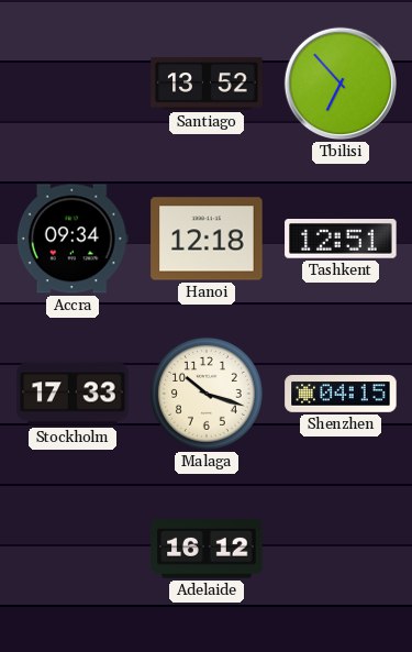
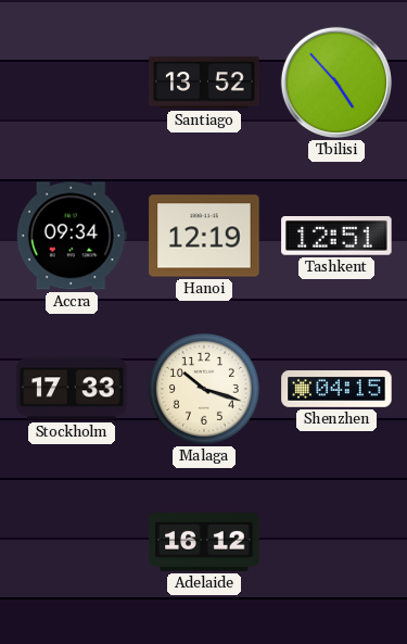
Tbilisi: 6:53 -> 4:53 (336, 83)
Hanoi: 12:18 -> 12:19 (204, 236)
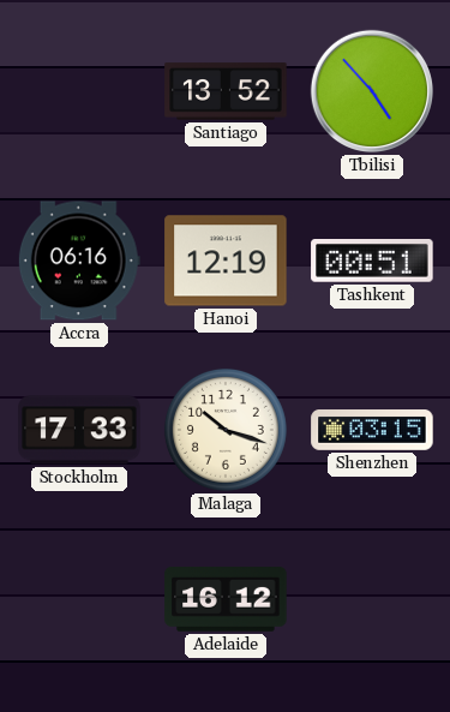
Accra: 09:34 -> 06:16 (79, 261)
Tashkent: 12:51 -> 00:51 (372, 262)
Shenzhen: 04:15 -> 03:15 (372, 431)
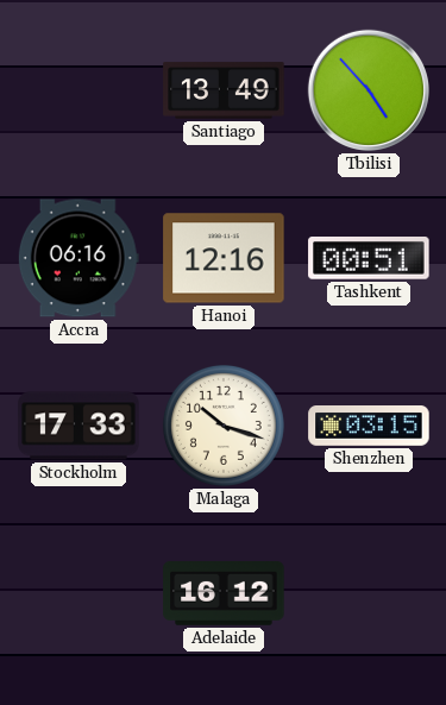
Santiago: 13:52 -> 13:49 (224, 90)
Hanoi: 12:19 -> 12:16 (224, 258)
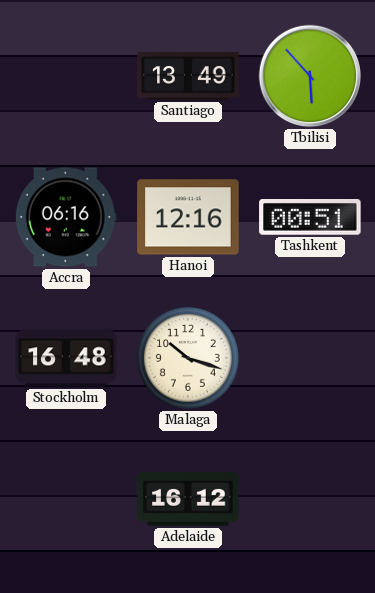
Tbilisi: 4:53 -> 5:53 (310, 76)
Stockholm: 17:33 -> 16:48 (66, 358)
Shenzhen: 03:15 -> none (369, 427)
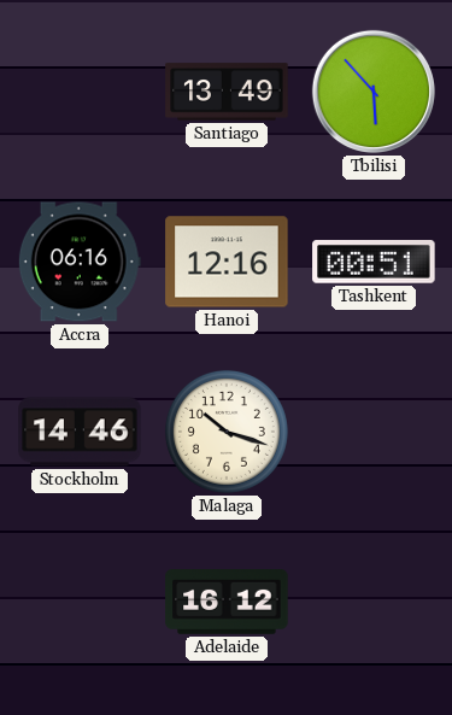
Stockholm: 16:48 -> 14:46 (80, 432)
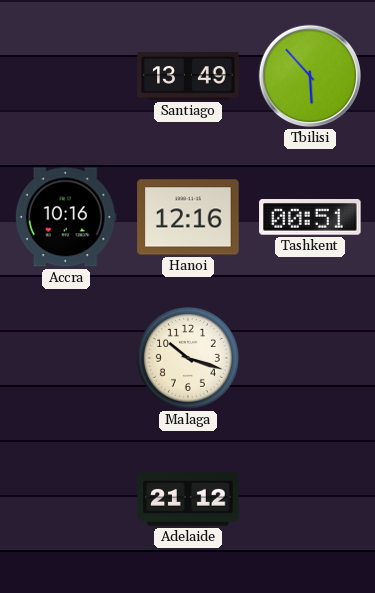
Accra: 06:16 -> 10:16 (66, 217)
Stockholm: 14:46 -> none (80, 432)
Adelaide: 16:12 -> 21:12 (188, 500)
